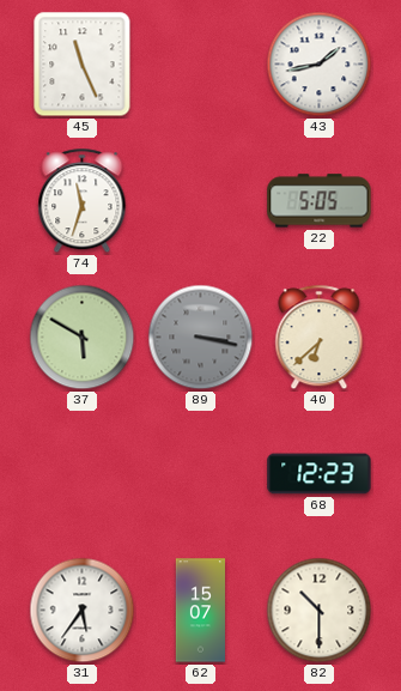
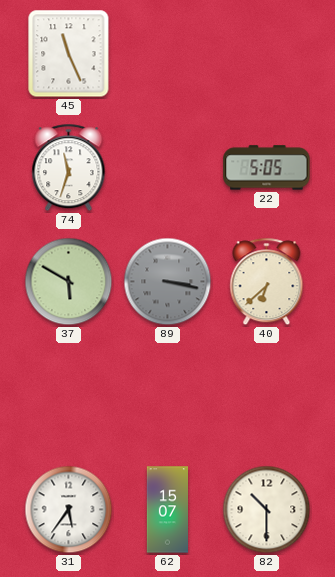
43: 1:43 -> none (320, 65)
68: 12:23 -> none (320, 474)
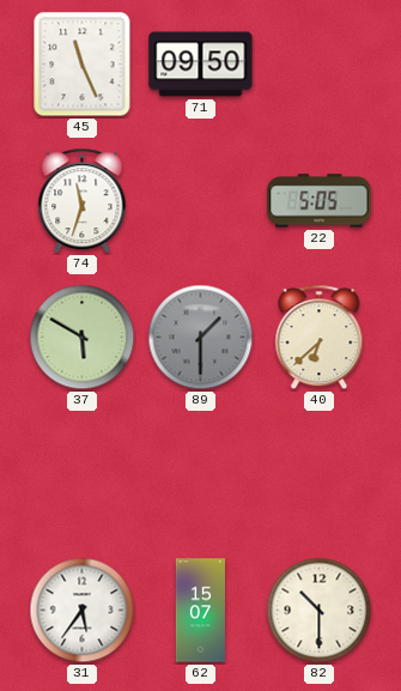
71: none -> 09:50 (201, 65)
89: 3:17 -> 1:30 (201, 338)
